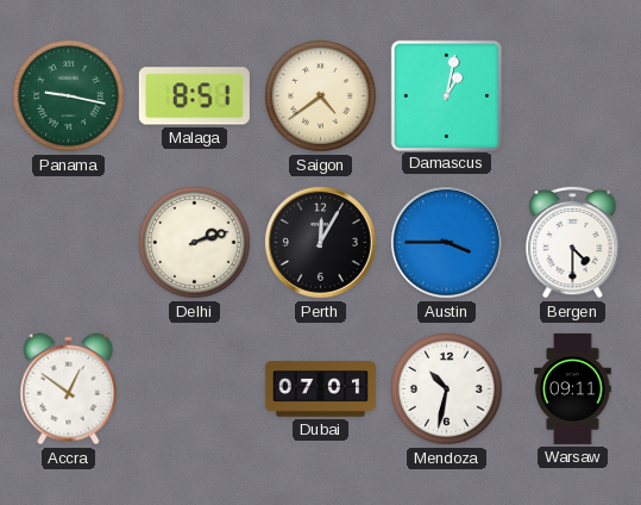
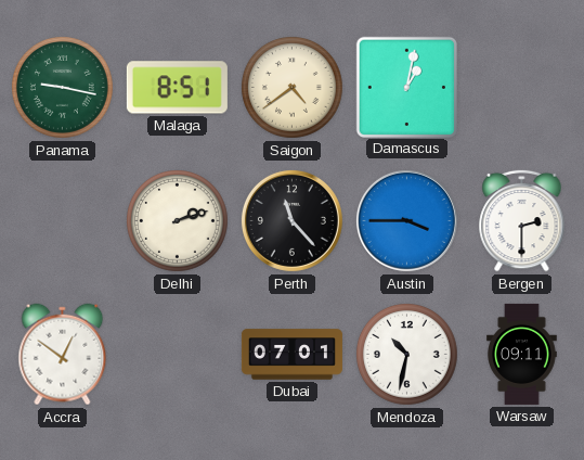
Perth: 12:05 -> 11:23 (291, 220)
Bergen: 4:30 -> 2:30 (522, 220)
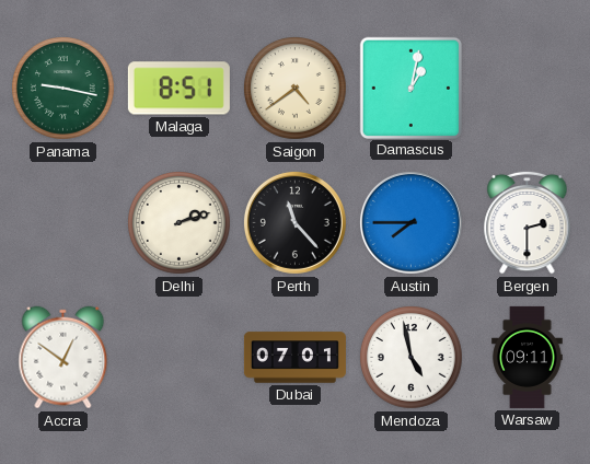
Austin: 3:45 -> 7:45 (410, 222)
Mendoza: 10:32 -> 4:58 (412, 358)
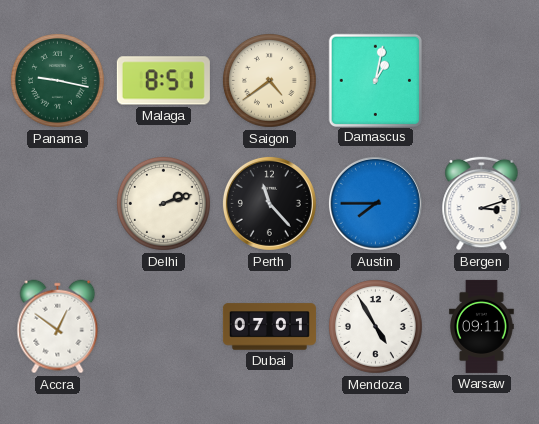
Bergen: 2:30 -> 3:12 (482, 203)
Mendoza: 4:58 -> 4:55 (376, 327)
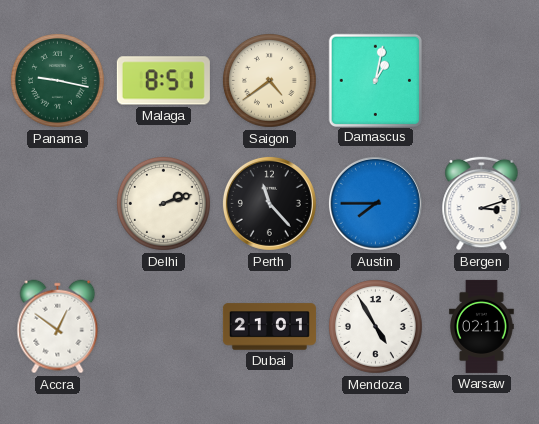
Dubai: 07:01 -> 21:01 (269, 327)
Warsaw: 09:11 -> 02:11 (482, 326)
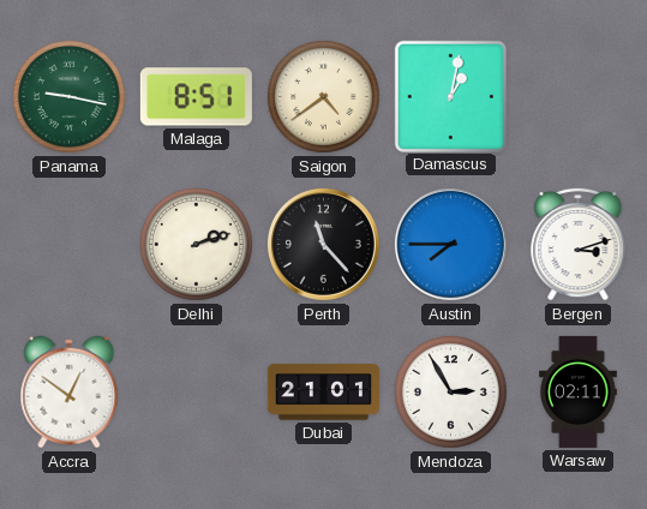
Mendoza: 4:55 -> 2:55 (451, 393)
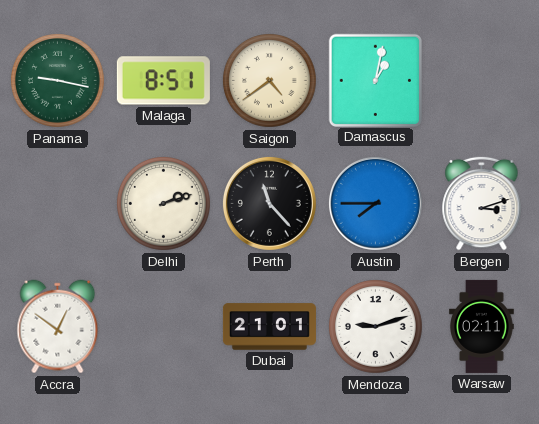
Mendoza: 2:55 -> 9:12 (376, 327)
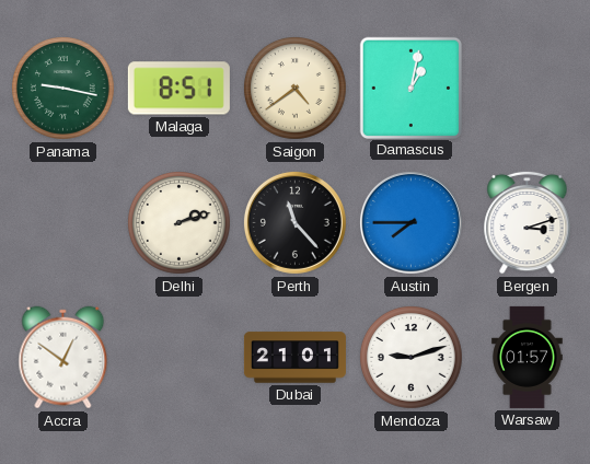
Warsaw: 02:11 -> 01:57 (528, 357)
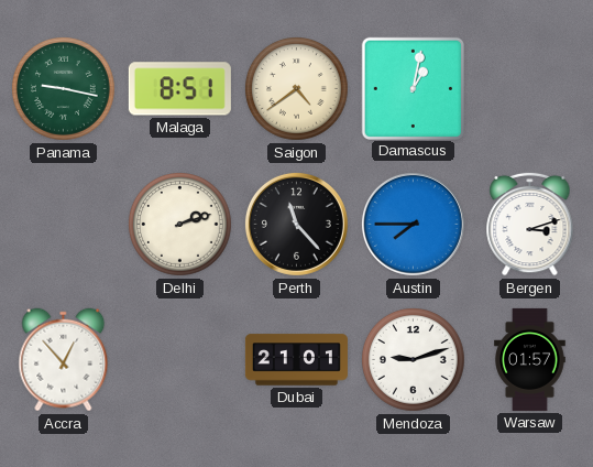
Accra: 12:51 -> 12:53 (64, 360)
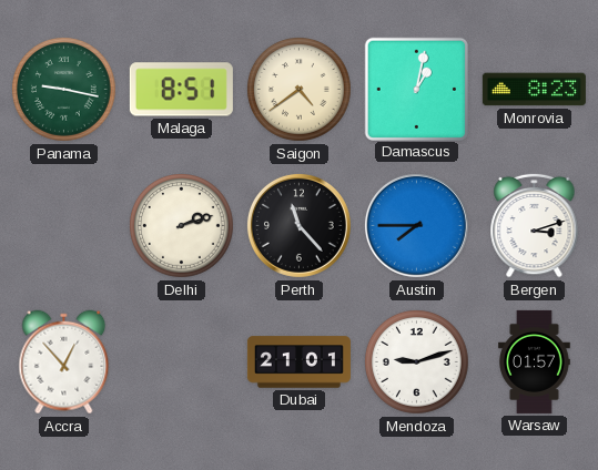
Monrovia: none -> 8:23 (534, 90)
